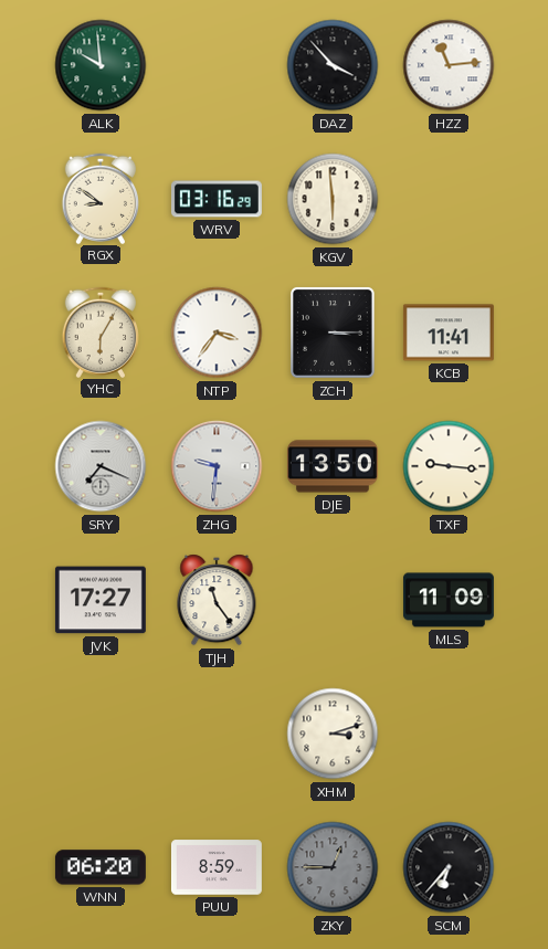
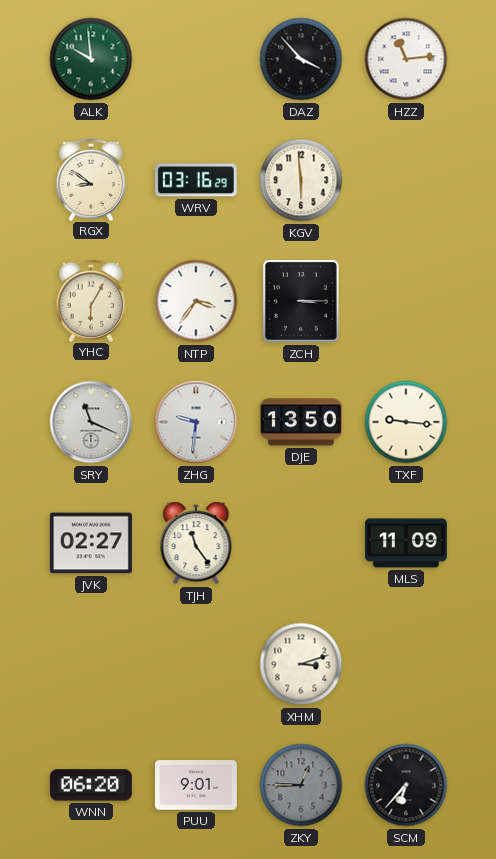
KCB: 11:41 -> none (449, 333)
SRY: 7:19 -> 11:19 (91, 422)
JVK: 17:27 -> 02:27 (91, 543)
PUU: 8:59 -> 9:01 (196, 785)
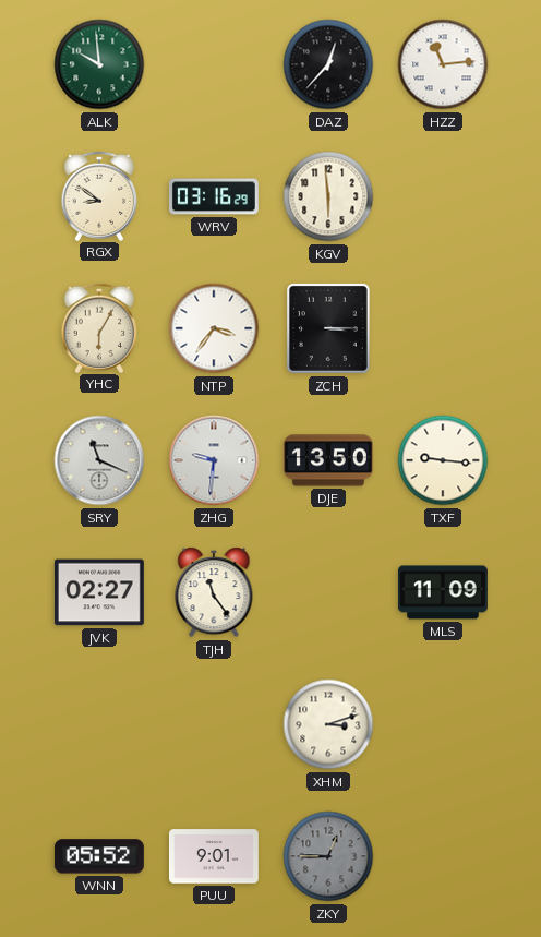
DAZ: 3:53 -> 12:37 (328, 64)
WNN: 06:20 -> 05:52 (99, 856)
SCM: 6:37 -> none (406, 785)
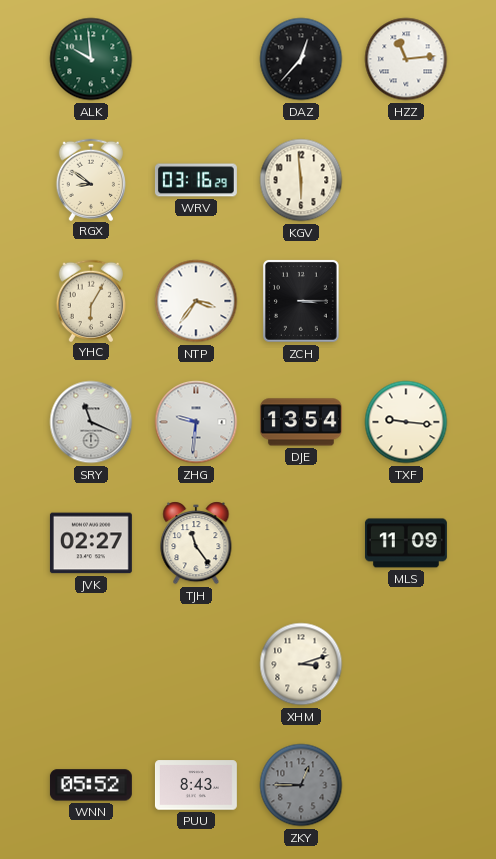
DJE: 13:50 -> 13:54 (301, 422)
PUU: 9:01 -> 8:43 (196, 785)
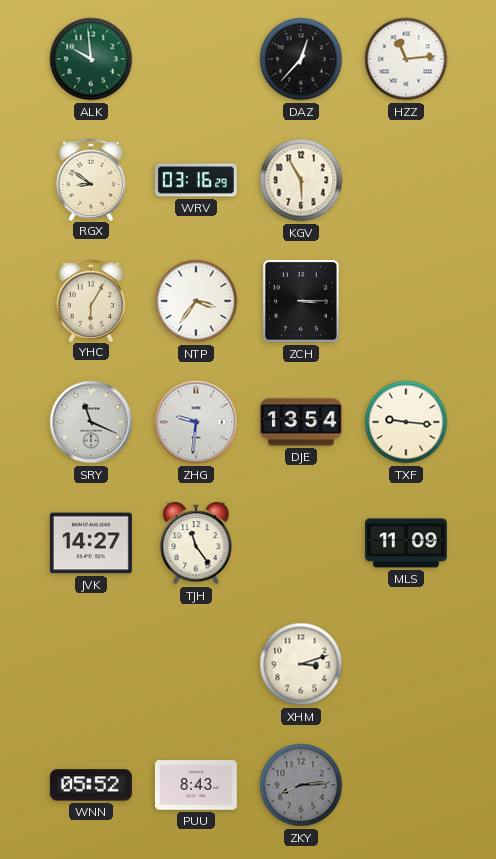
KGV: 5:59 -> 5:55 (301, 180)
JVK: 02:27 -> 14:27 (91, 543)
ZKY: 12:45 -> 8:14 (301, 785)
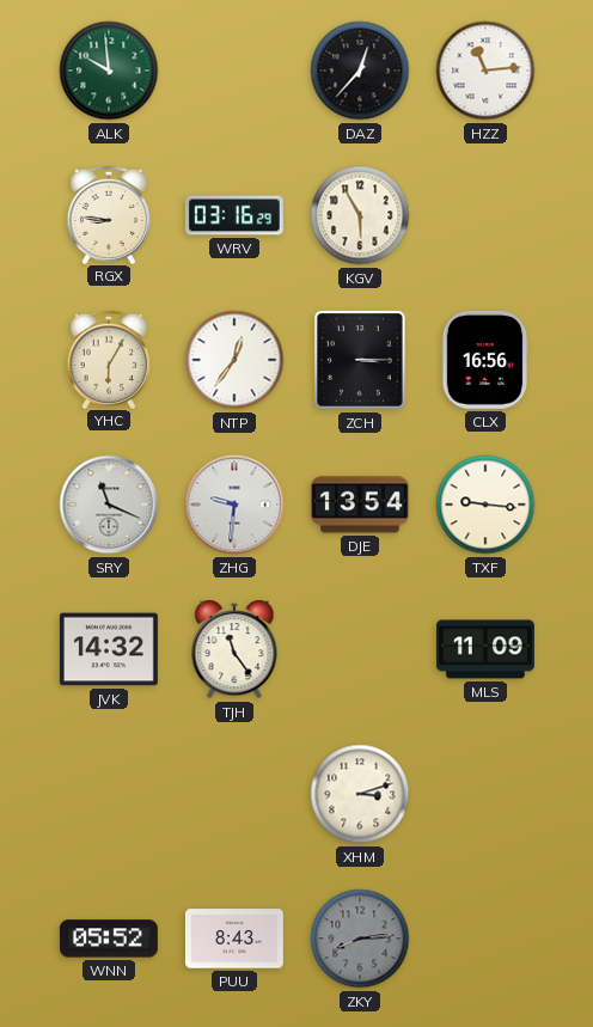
RGX: 8:51 -> 8:46 (108, 214)
NTP: 3:36 -> 12:36 (234, 360)
CLX: none -> 16:56 (485, 360)
JVK: 14:27 -> 14:32 (109, 649)
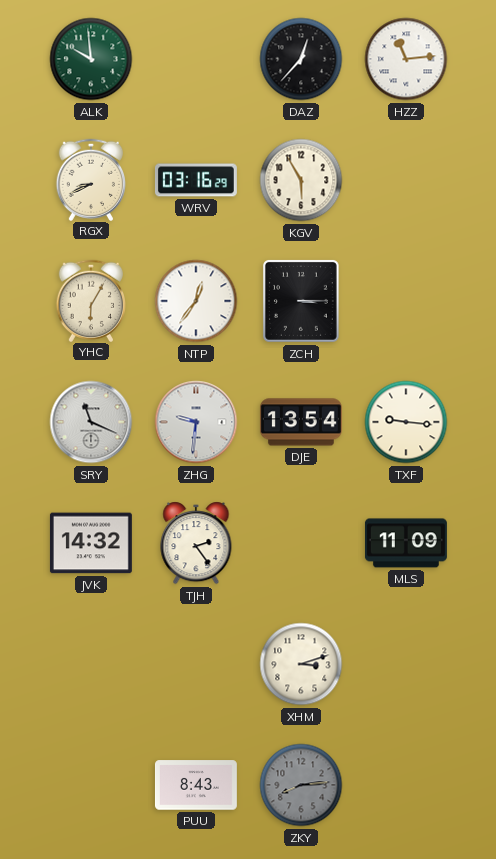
RGX: 8:46 -> 8:41 (90, 179)
CLX: 16:56 -> none (485, 360)
TJH: 11:24 -> 2:24 (196, 543)
WNN: 05:52 -> none (109, 939)
